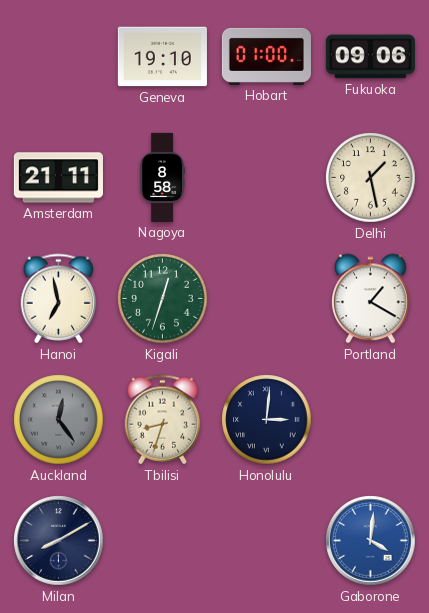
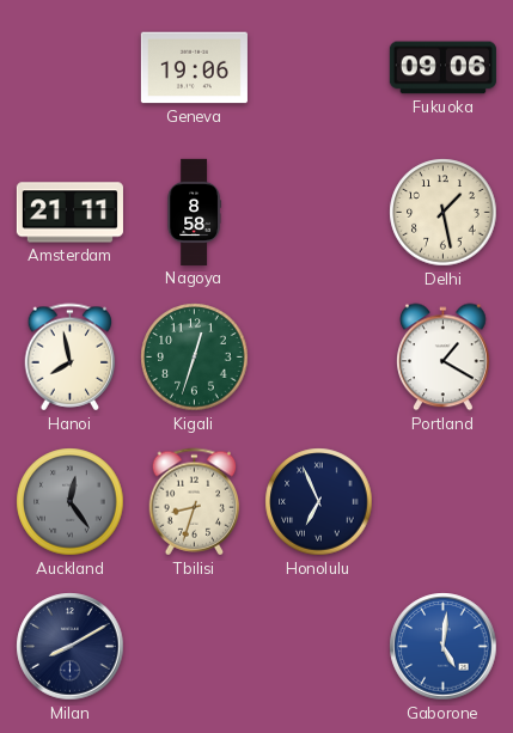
Geneva: 19:10 -> 19:06 (194, 68)
Hobart: 01:00 -> none (266, 56)
Hanoi: 6:58 -> 7:58 (71, 358)
Honolulu: 3:01 -> 6:56 (319, 502)
Gaborone: 4:01 -> 5:01 (444, 647)
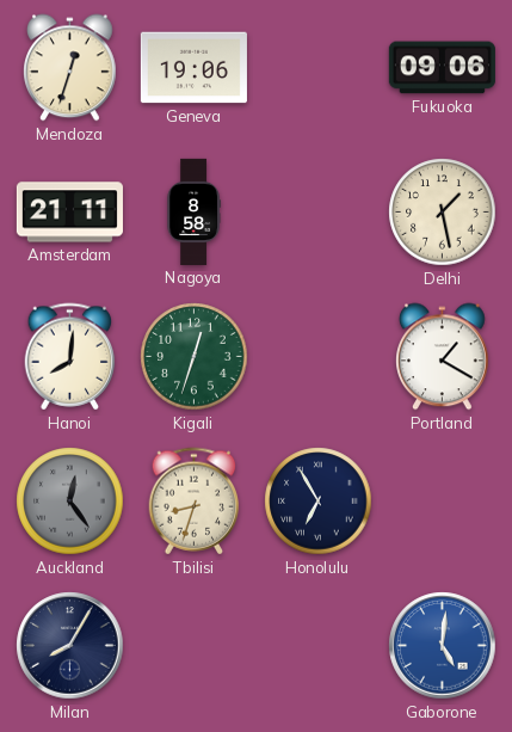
Mendoza: none -> 12:33 (70, 68)
Hanoi: 7:58 -> 8:01 (70, 357)
Honolulu: 6:56 -> 6:55 (319, 502)
Milan: 8:10 -> 8:05 (70, 646)
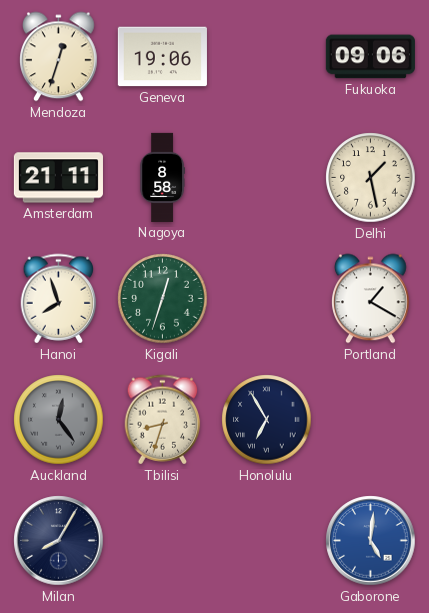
Hanoi: 8:01 -> 7:57 (59, 299)
